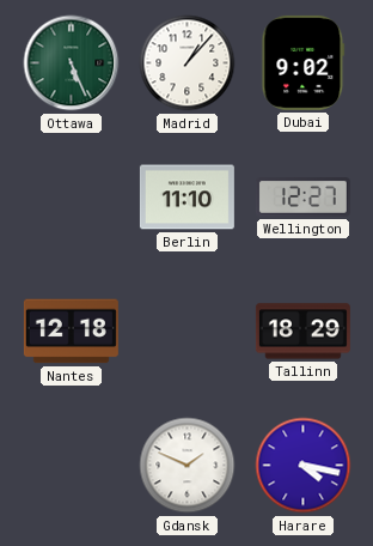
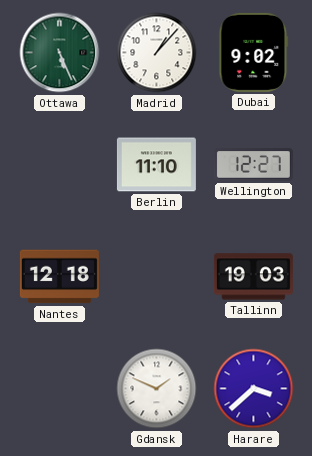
Tallinn: 18:29 -> 19:03 (253, 277)
Harare: 4:17 -> 3:38 (254, 389)
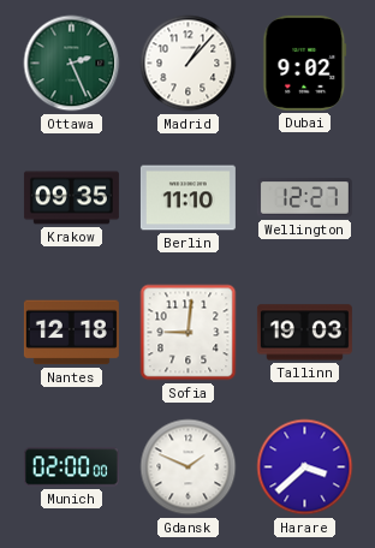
Ottawa: 5:26 -> 2:26 (72, 64)
Krakow: none -> 09:35 (71, 198)
Sofia: none -> 9:01 (189, 333)
Munich: none -> 02:00 (71, 467)
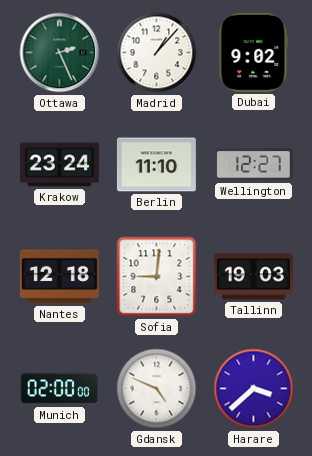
Krakow: 09:35 -> 23:24 (59, 165)
Gdansk: 1:49 -> 4:49 (157, 389)
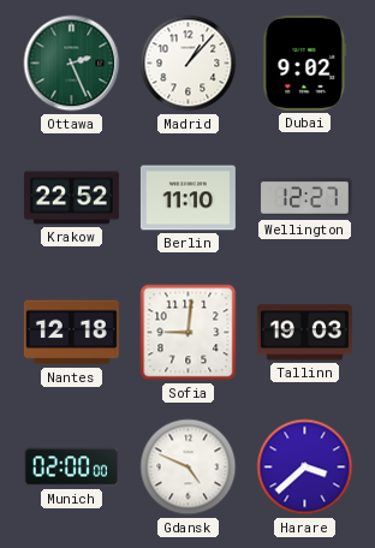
Krakow: 23:24 -> 22:52 (71, 198)
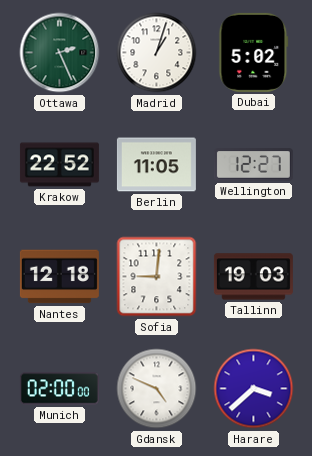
Madrid: 1:07 -> 1:03 (157, 53)
Dubai: 9:02 -> 5:02 (254, 52)
Berlin: 11:10 -> 11:05 (156, 165)
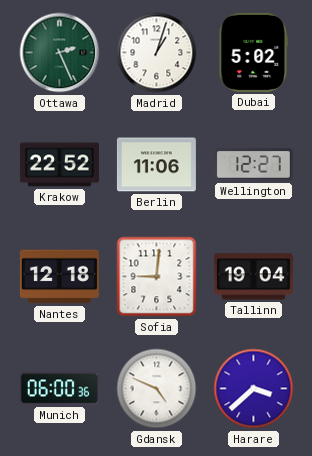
Berlin: 11:05 -> 11:06 (156, 165)
Tallinn: 19:03 -> 19:04 (253, 277)
Munich: 02:00 -> 06:00 (59, 389)
